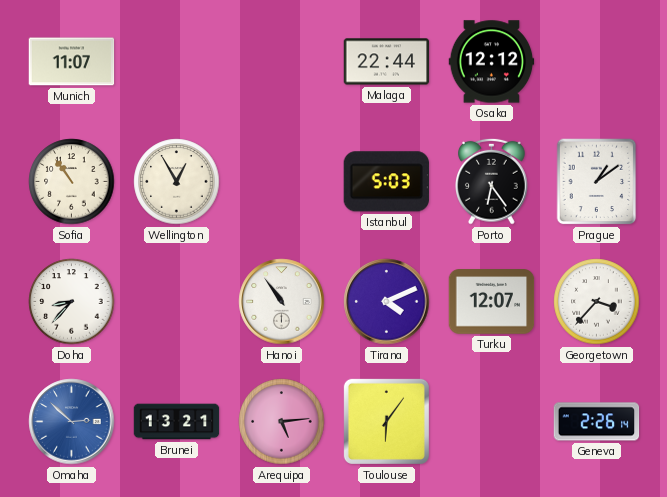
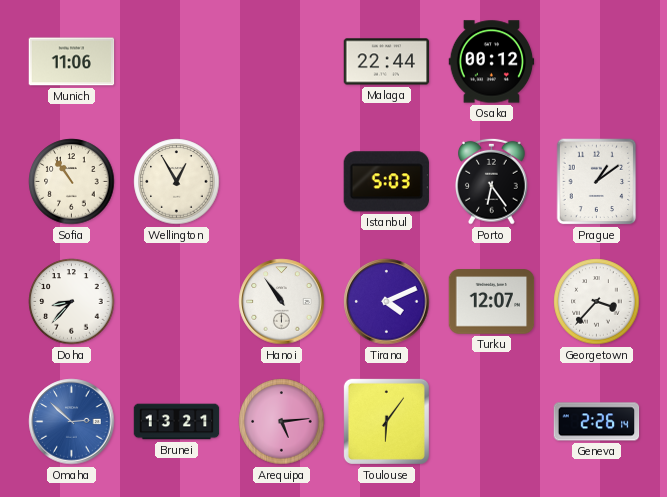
Munich: 11:07 -> 11:06 (72, 62)
Osaka: 12:12 -> 00:12 (492, 62)
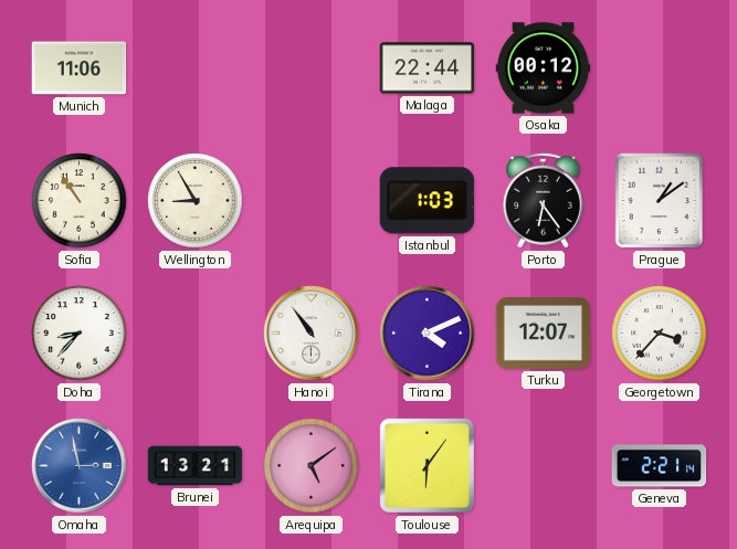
Wellington: 12:55 -> 8:55 (196, 201)
Istanbul: 5:03 -> 1:03 (427, 201)
Omaha: 2:52 -> 2:58 (80, 466)
Arequipa: 5:14 -> 5:09 (312, 466)
Geneva: 2:26 -> 2:21 (660, 466)
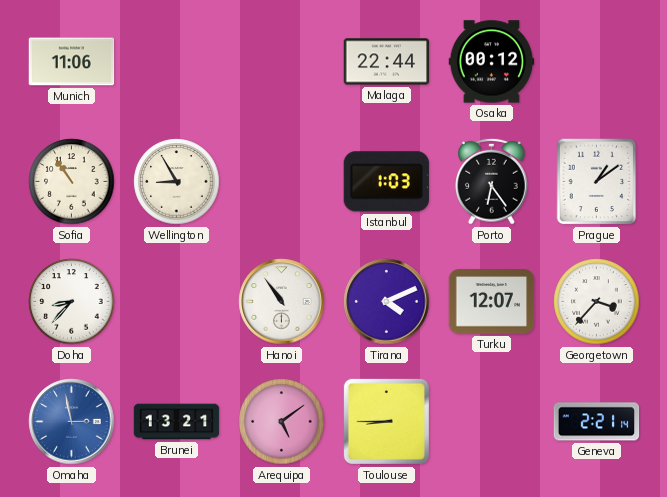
Toulouse: 6:06 -> 8:45 (386, 421)
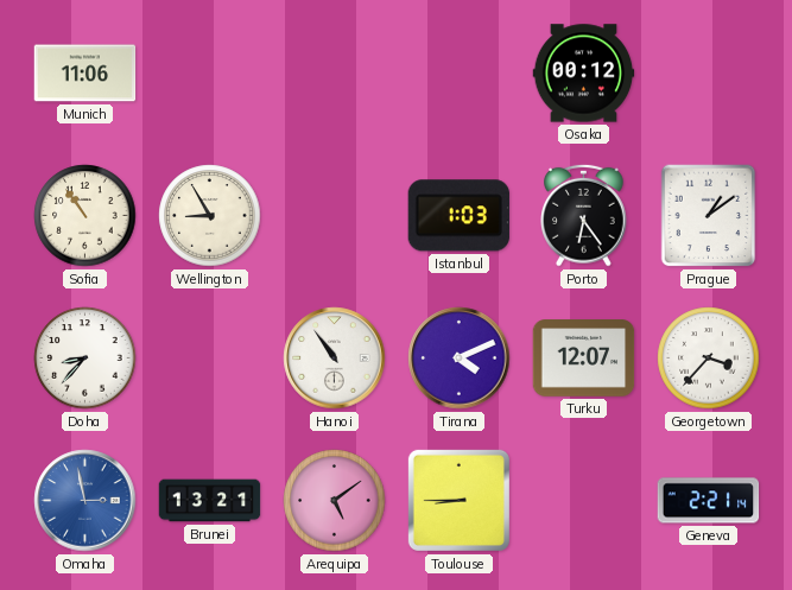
Malaga: 22:44 -> none (387, 62)
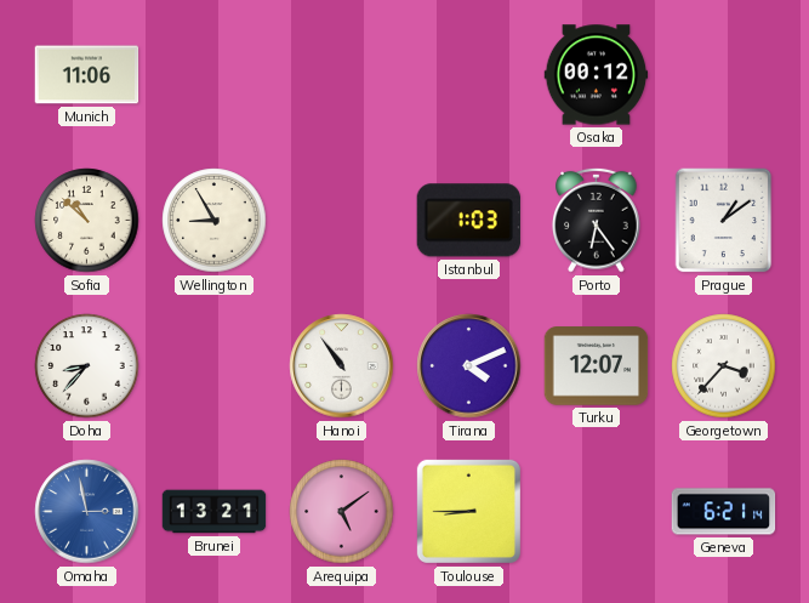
Sofia: 10:54 -> 10:52 (87, 221)
Geneva: 2:21 -> 6:21 (724, 512)
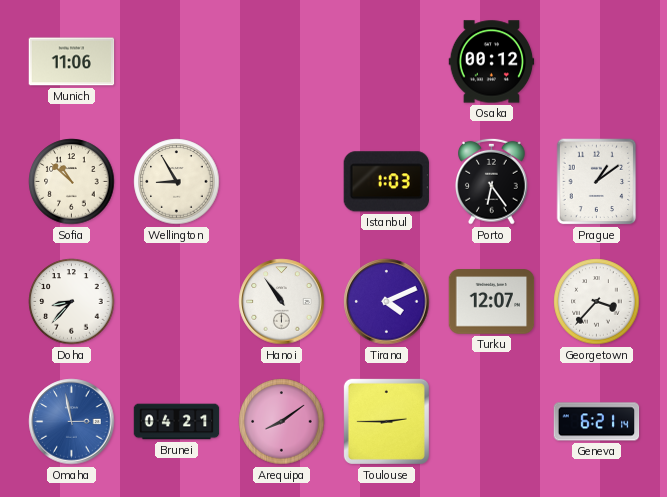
Brunei: 13:21 -> 04:21 (177, 422)
Arequipa: 5:09 -> 8:09 (282, 422)
Toulouse: 8:45 -> 2:45 (386, 421)
